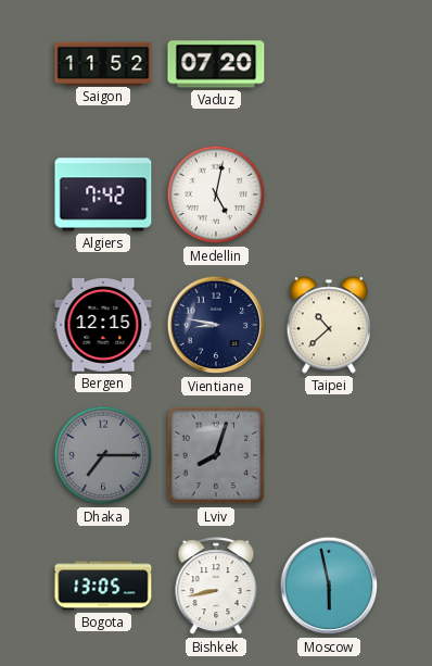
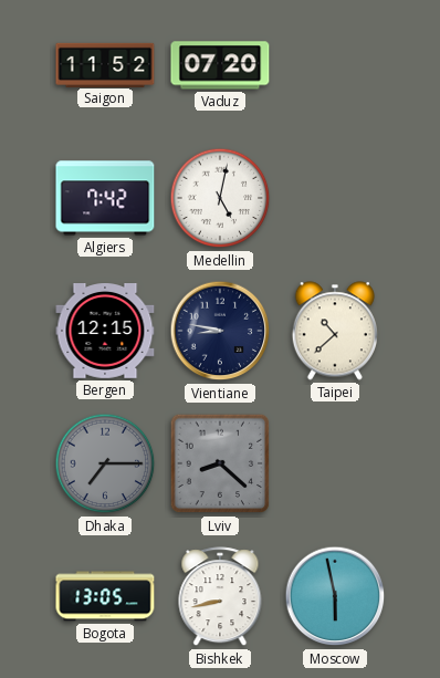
Lviv: 8:03 -> 8:22 (220, 463)
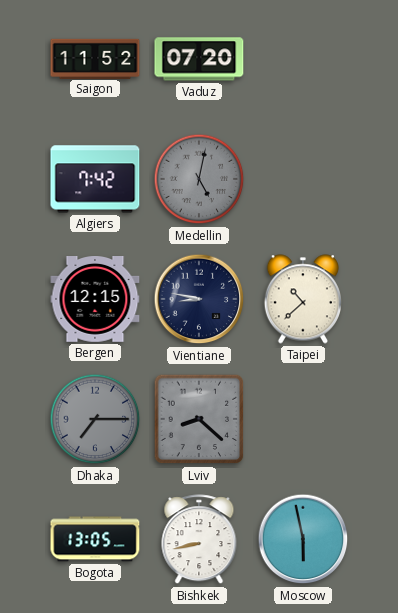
Medellin dial: white -> grey (199, 179)
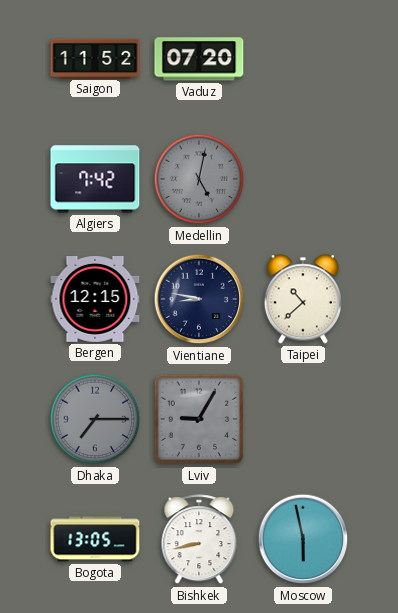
Lviv: 8:22 -> 9:05 (199, 419)
